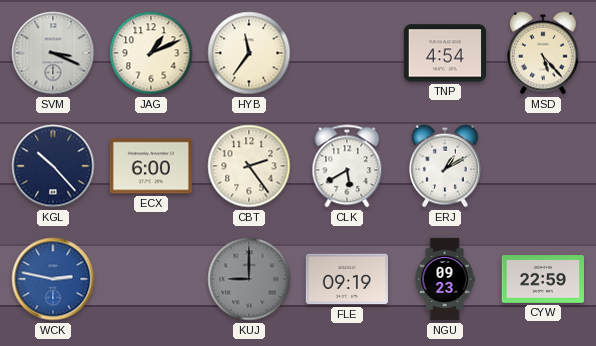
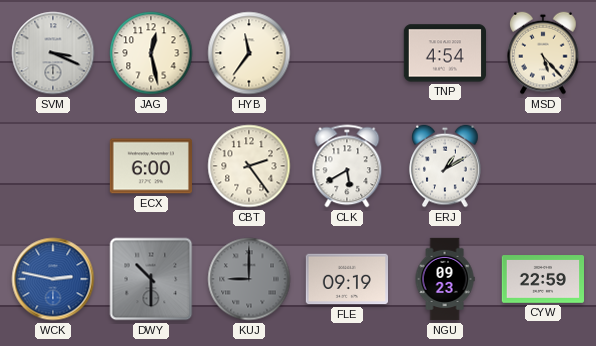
JAG: 1:11 -> 12:28 (151, 53)
KGL: 10:23 -> none (53, 166)
DWY: none -> 10:30 (151, 279)
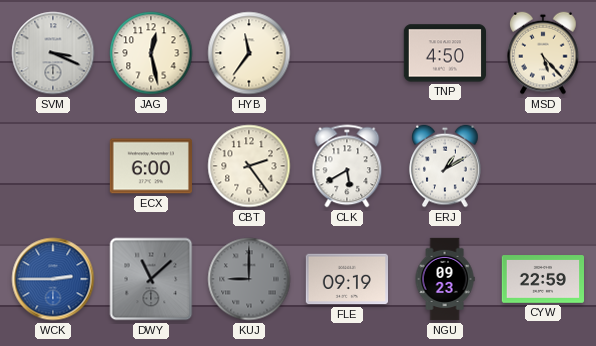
TNP: 4:54 -> 4:50 (444, 53)
WCK: 2:47 -> 2:45 (53, 279)
DWY: 10:30 -> 11:08 (151, 279)
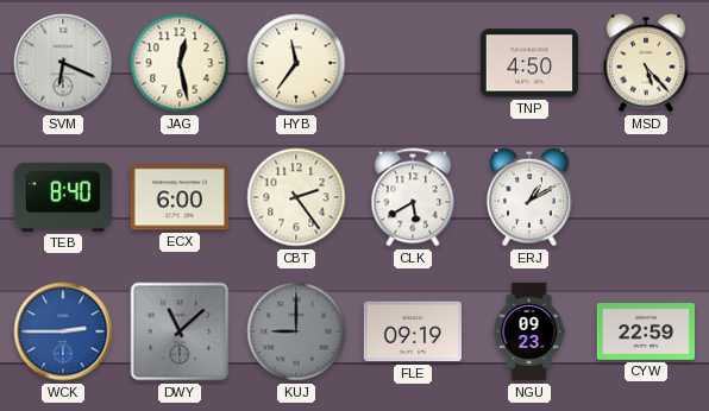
SVM: 3:19 -> 6:19 (63, 63)
TEB: none -> 8:40 (62, 197)
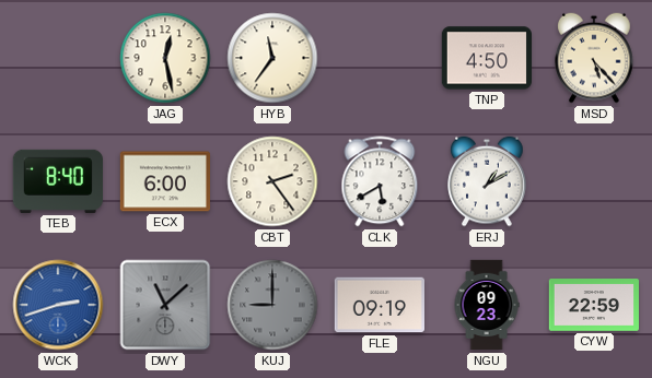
SVM: 6:19 -> none (63, 63)
WCK: 2:45 -> 2:42 (58, 305)
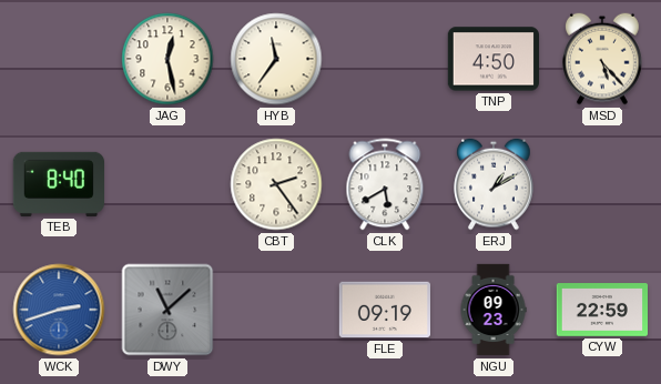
ECX: 6:00 -> none (164, 181)
KUJ: 9:00 -> none (272, 305)
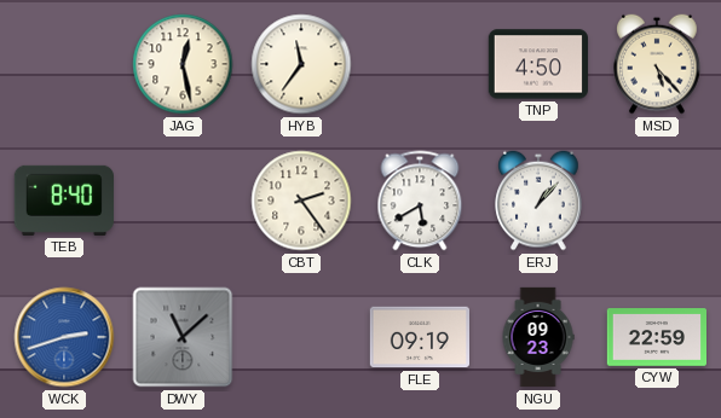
ERJ: 1:10 -> 1:07 (538, 201)
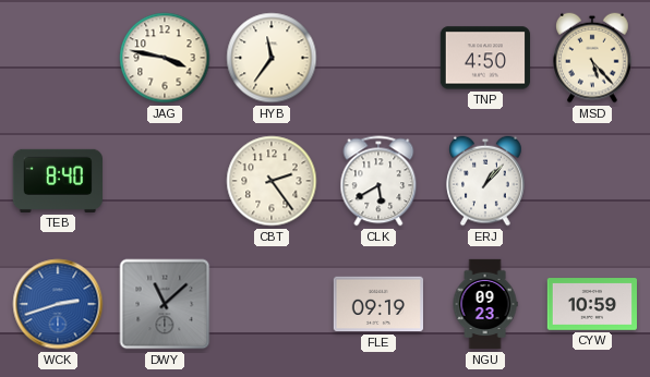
JAG: 12:28 -> 3:47 (165, 58)
CYW: 22:59 -> 10:59 (591, 304)
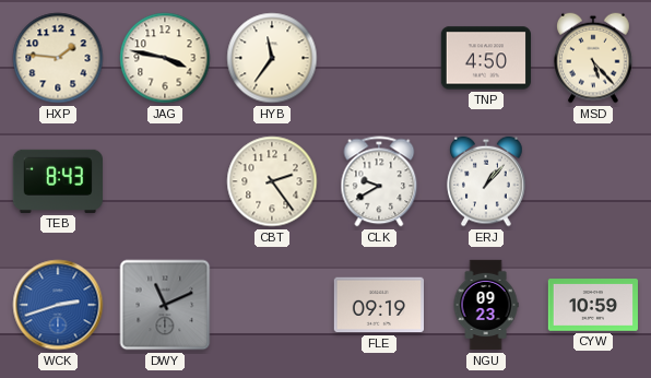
HXP: none -> 1:46 (58, 58)
TEB: 8:40 -> 8:43 (57, 181)
CLK: 5:40 -> 9:40 (379, 181)
DWY: 11:08 -> 11:11 (165, 305)
